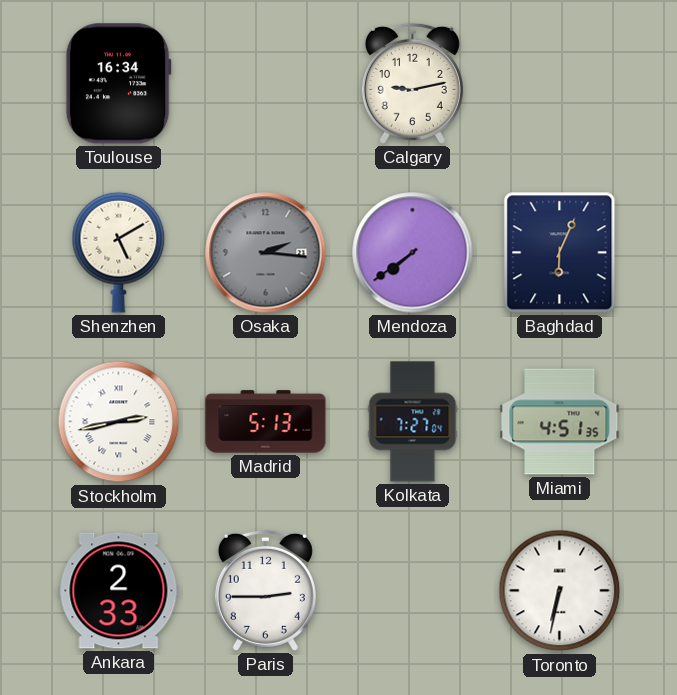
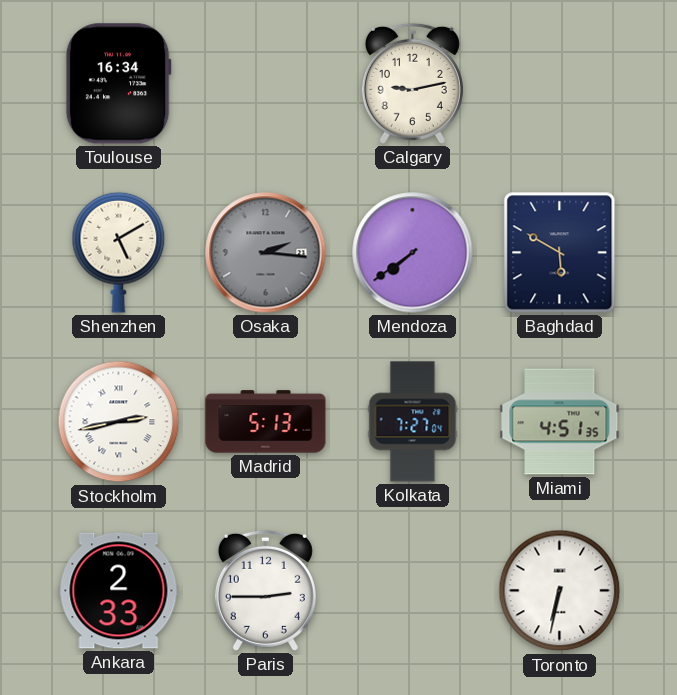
Baghdad: 6:04 -> 5:50 (560, 253)
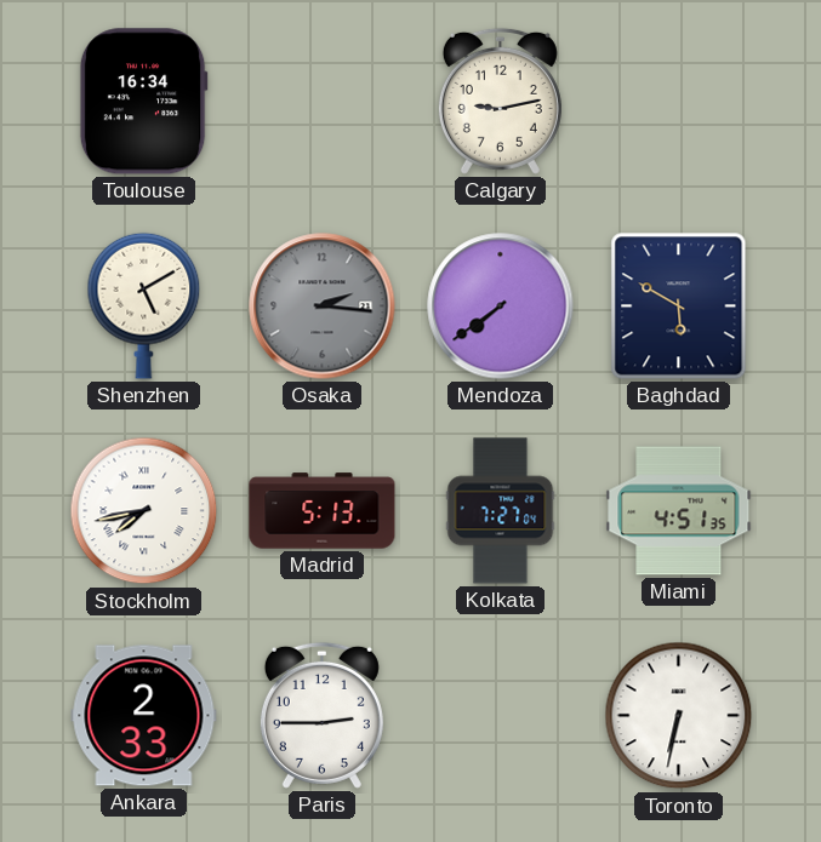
Stockholm: 2:43 -> 7:43 (144, 511)
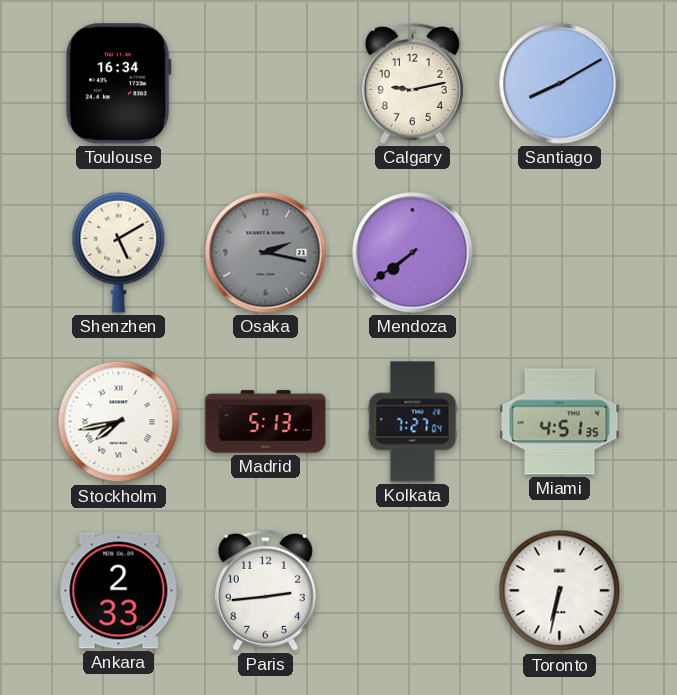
Santiago: none -> 8:10 (560, 84)
Osaka: 2:16 -> 2:17 (266, 253)
Baghdad: 5:50 -> none (679, 307)
Paris: 2:45 -> 2:44 (265, 590)
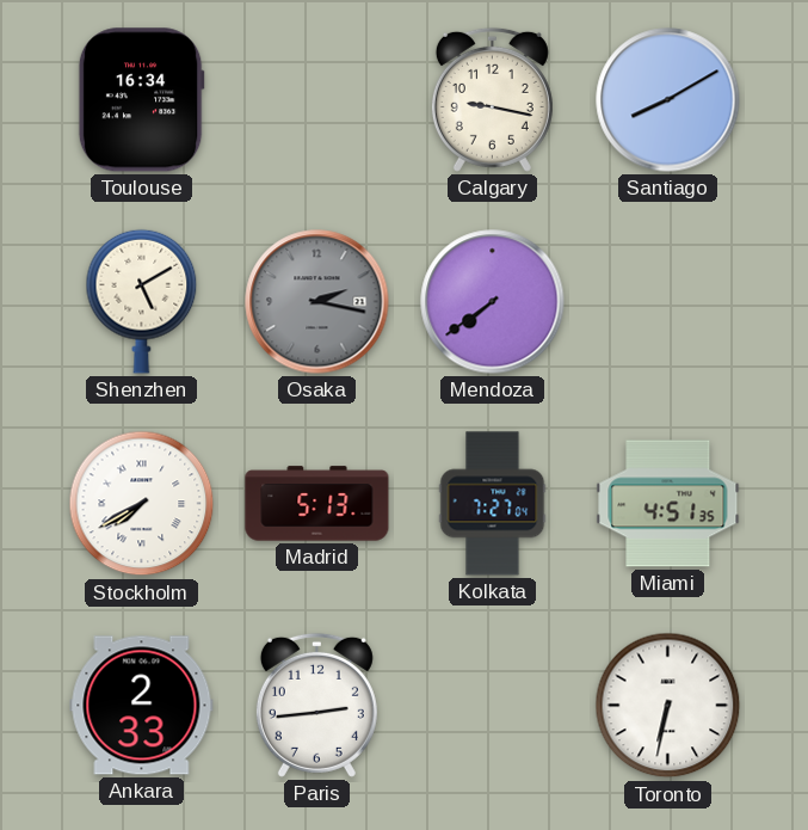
Calgary: 9:13 -> 9:17 (492, 99)
Stockholm: 7:43 -> 7:40 (142, 504)
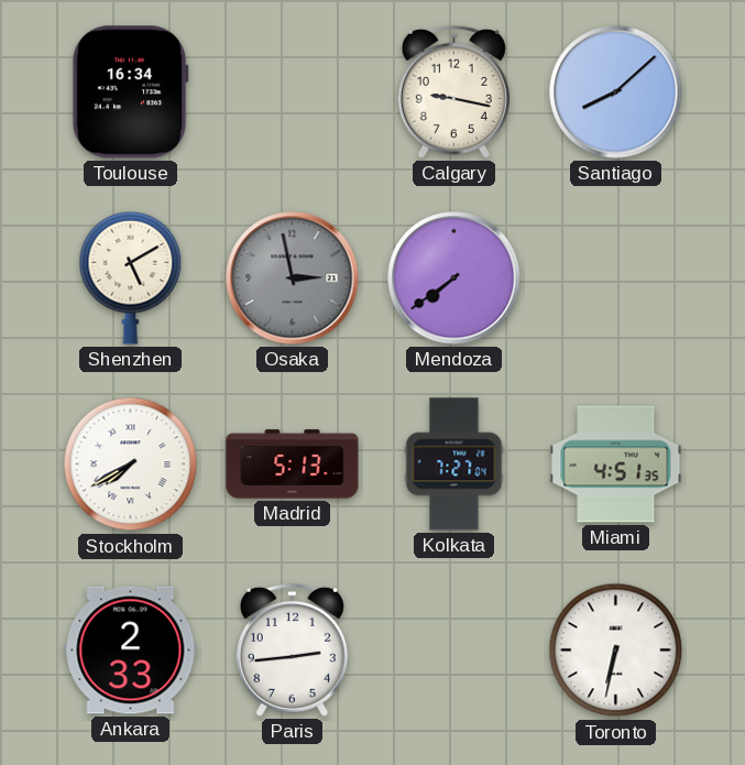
Santiago: 8:10 -> 8:08 (616, 92)
Osaka: 2:17 -> 2:58 (293, 278)
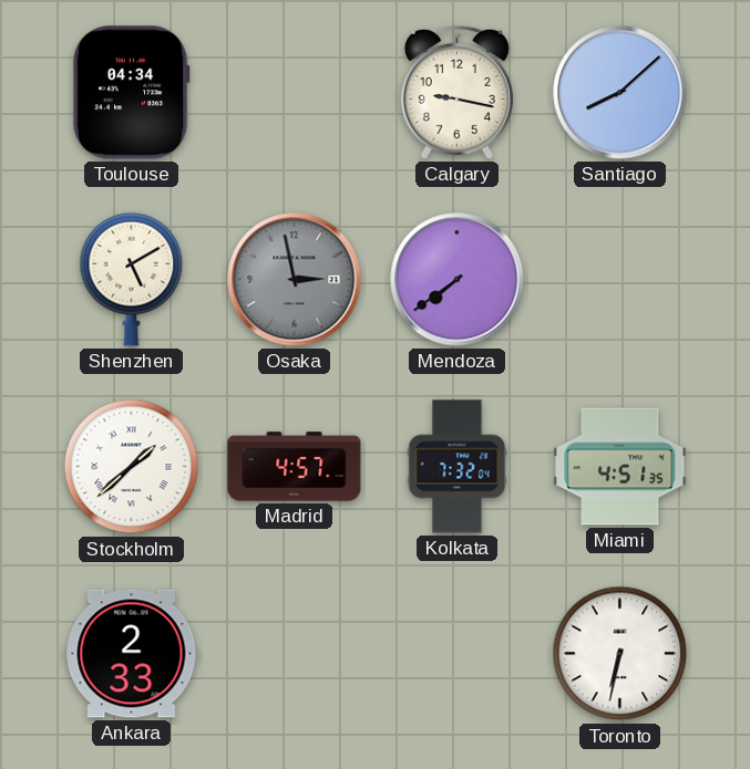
Toulouse: 16:34 -> 04:34 (131, 93)
Stockholm: 7:40 -> 1:38 (132, 467)
Madrid: 5:13 -> 4:57 (295, 467)
Kolkata: 7:27 -> 7:32 (458, 467)
Paris: 2:44 -> none (292, 649)
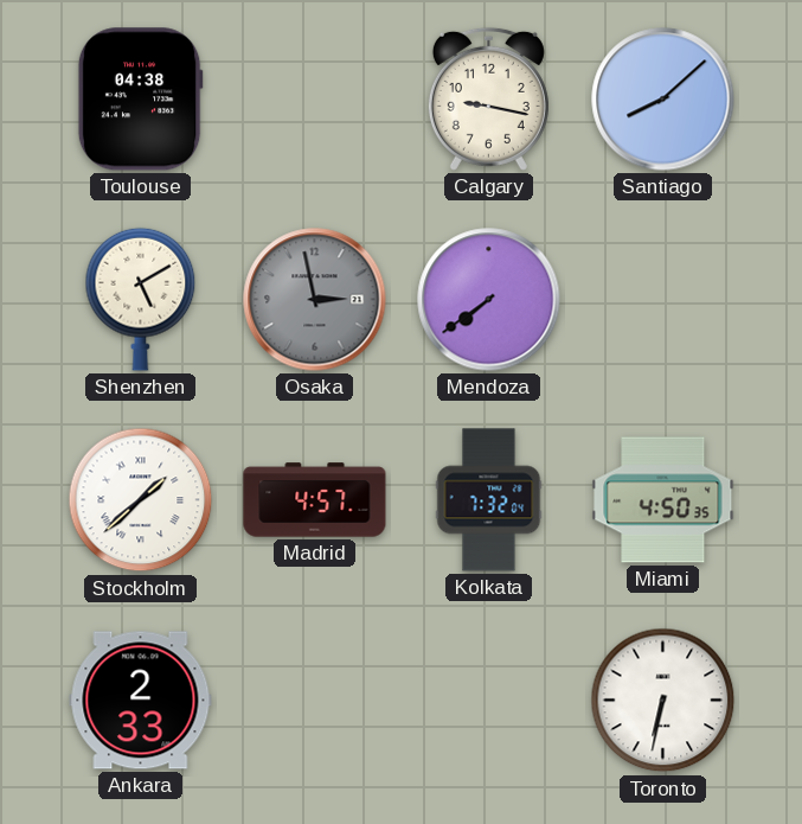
Toulouse: 04:34 -> 04:38 (140, 100)
Miami: 4:51 -> 4:50 (663, 500)
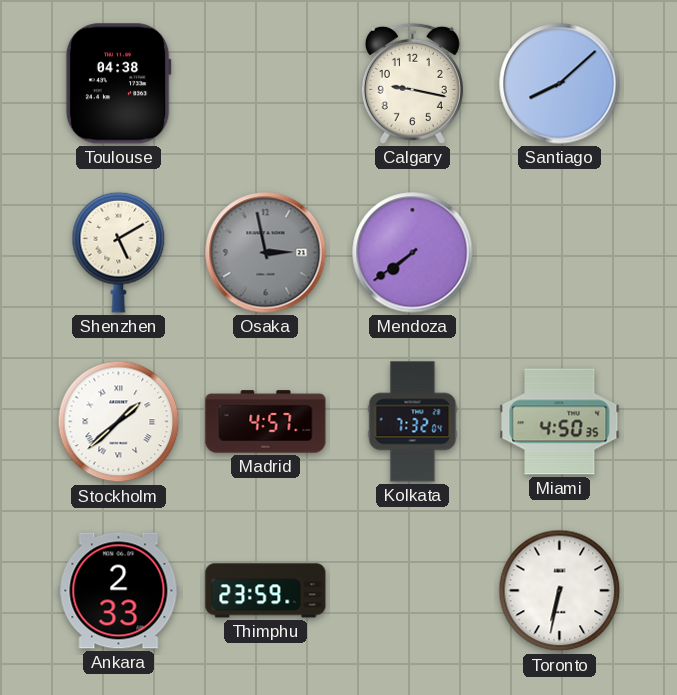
Thimphu: none -> 23:59 (266, 591)
